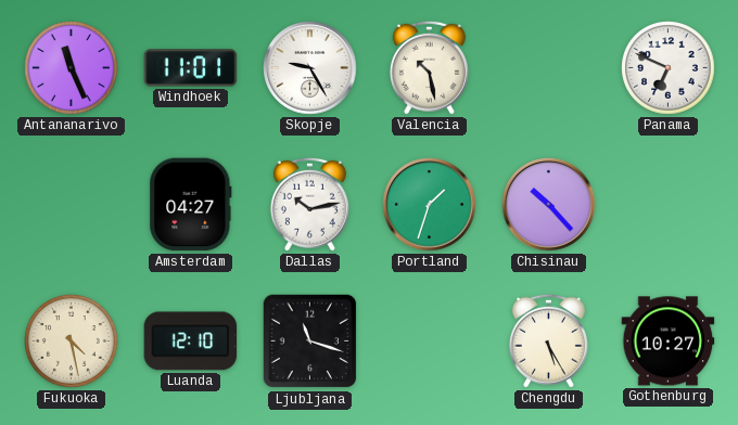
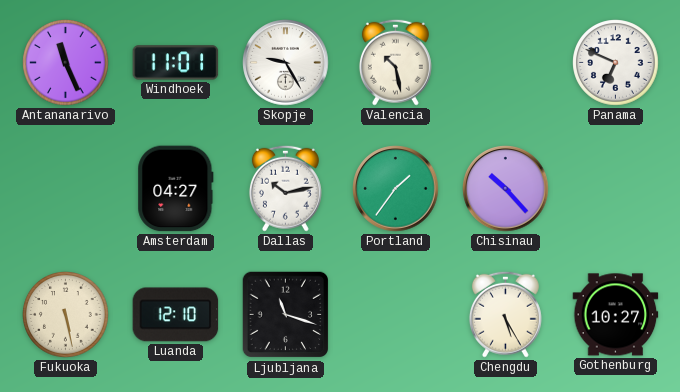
Portland: 1:33 -> 1:36 (396, 189)
Fukuoka: 4:28 -> 5:28 (66, 315)
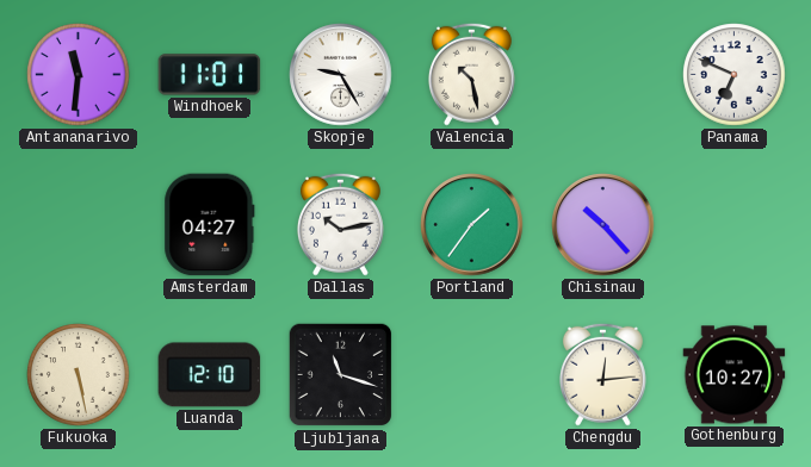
Antananarivo: 11:26 -> 11:31 (79, 75)
Chengdu: 5:25 -> 12:14 (602, 374)
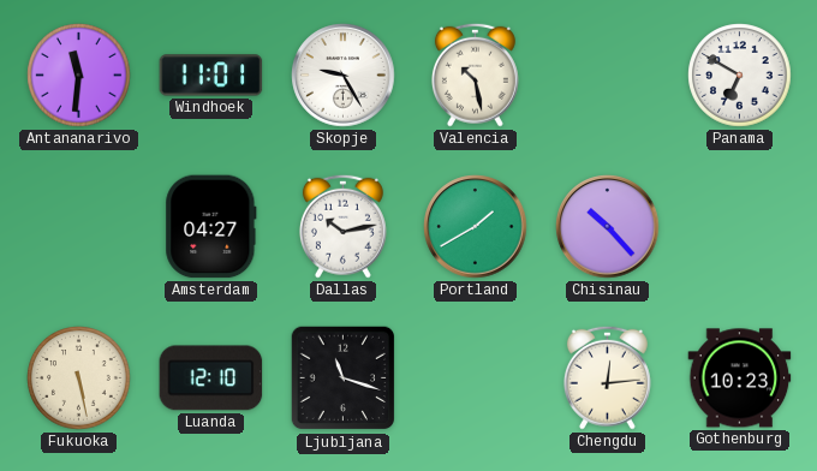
Panama: 6:49 -> 6:50 (740, 76)
Portland: 1:36 -> 1:40 (476, 227)
Gothenburg: 10:27 -> 10:23 (740, 378)
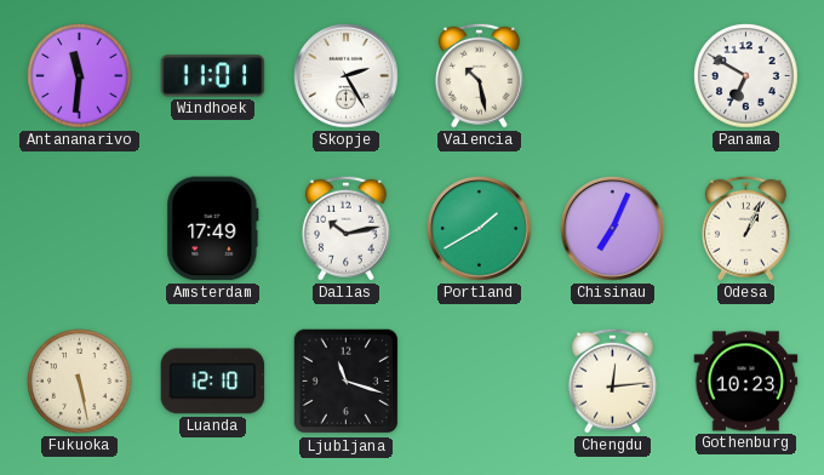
Skopje: 9:25 -> 2:25 (347, 76)
Amsterdam: 04:27 -> 17:49 (213, 229)
Chisinau: 10:23 -> 7:04 (613, 229)
Odesa: none -> 1:04 (745, 228)
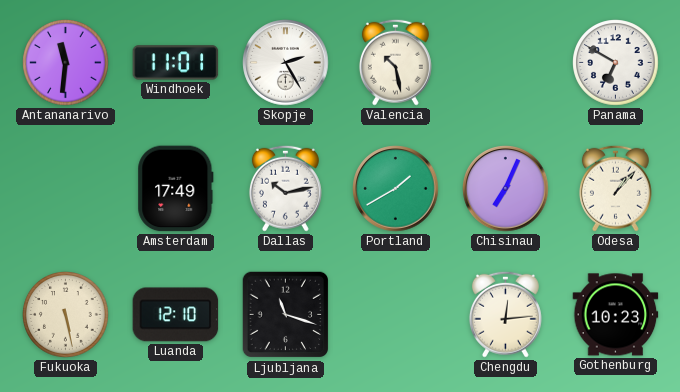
Odesa: 1:04 -> 1:07 (615, 188)
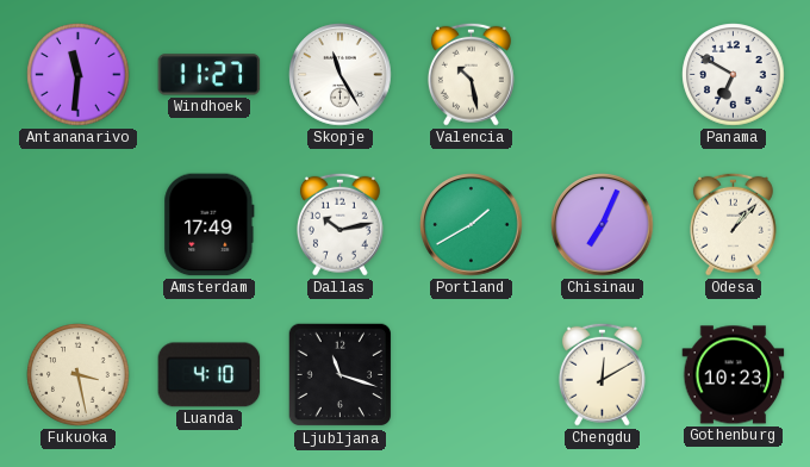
Windhoek: 11:01 -> 11:27 (210, 75)
Skopje: 2:25 -> 11:25 (341, 75)
Fukuoka: 5:28 -> 3:28 (79, 375)
Luanda: 12:10 -> 4:10 (210, 375)
Chengdu: 12:14 -> 12:10 (602, 374)
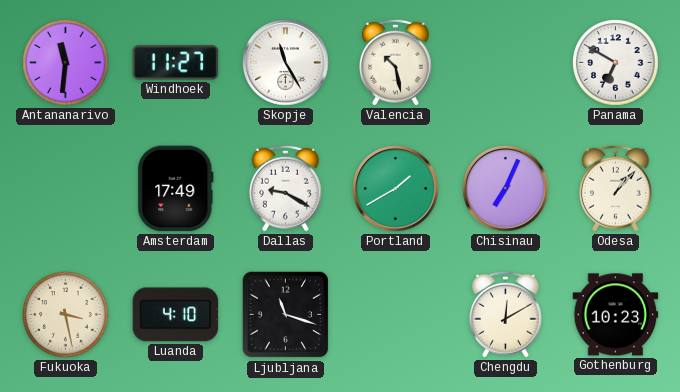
Dallas: 10:13 -> 9:20 (285, 188)
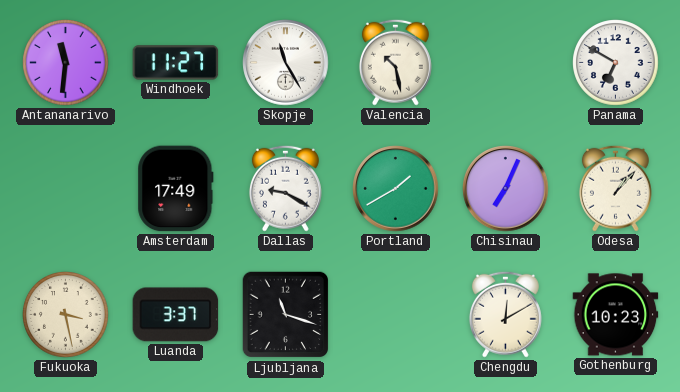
Luanda: 4:10 -> 3:37 (176, 315)
